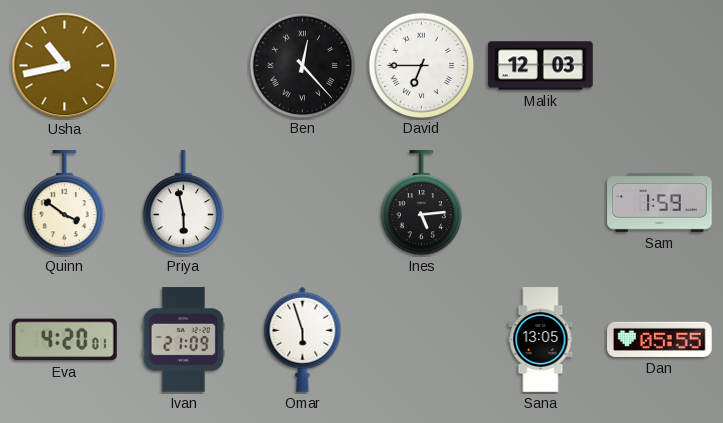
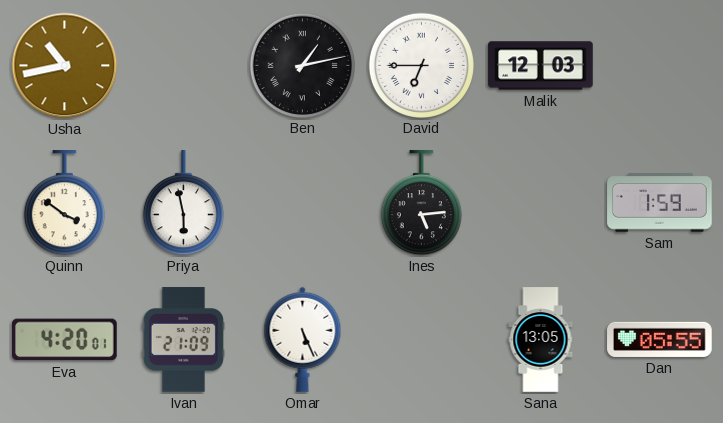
Ben: 12:23 -> 1:13 (302, 65)
Omar: 5:57 -> 5:26 (303, 339)
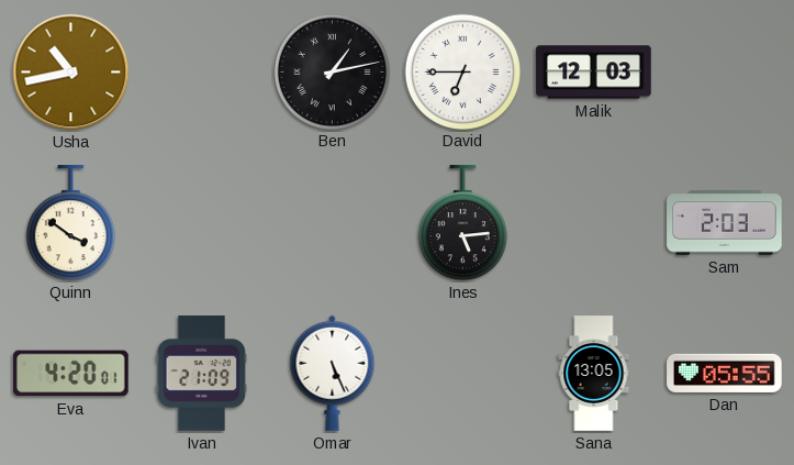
Priya: 5:58 -> none (183, 203)
Sam: 1:59 -> 2:03 (725, 223)
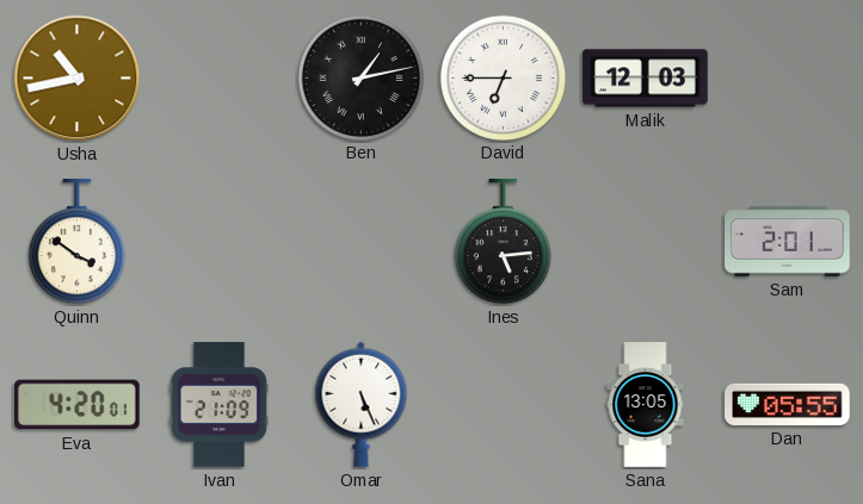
Sam: 2:03 -> 2:01 (788, 242)
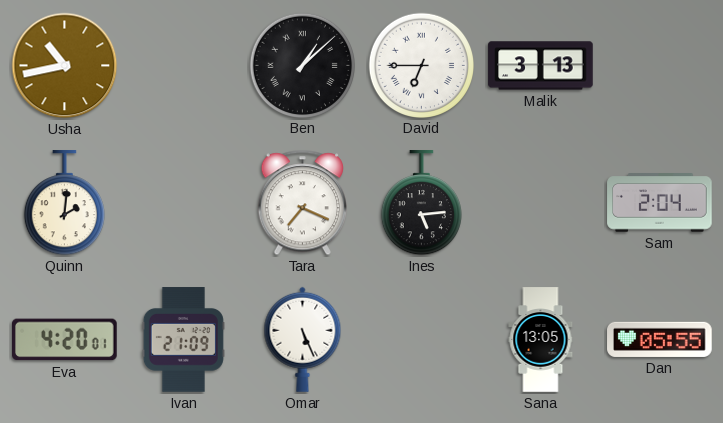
Ben: 1:13 -> 1:08 (302, 65)
Malik: 12:03 -> 3:13 (541, 66)
Quinn: 3:51 -> 2:01 (64, 203)
Tara: none -> 7:19 (302, 203)
Sam: 2:01 -> 2:04 (660, 203)
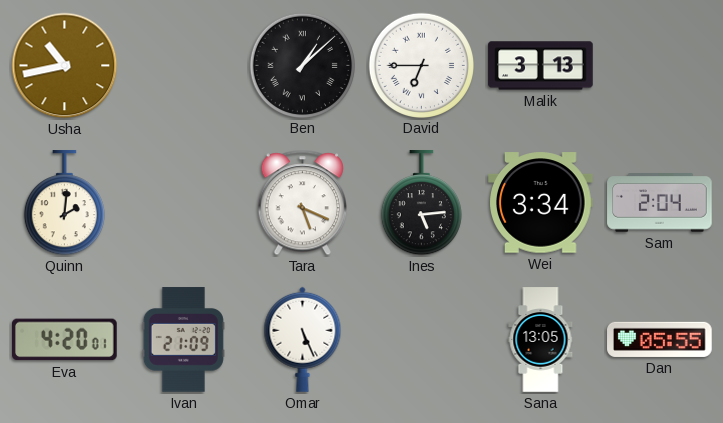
Tara: 7:19 -> 5:19 (302, 203)
Wei: none -> 3:34 (541, 203)
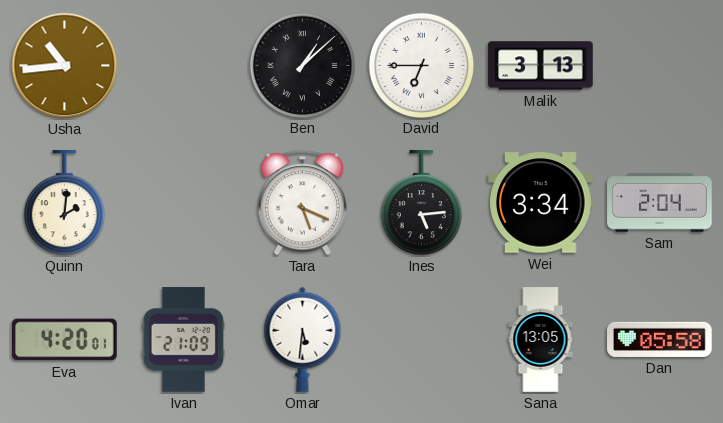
Usha: 10:43 -> 10:44 (65, 66)
Omar: 5:26 -> 5:31 (303, 339)
Dan: 05:55 -> 05:58 (660, 339)
